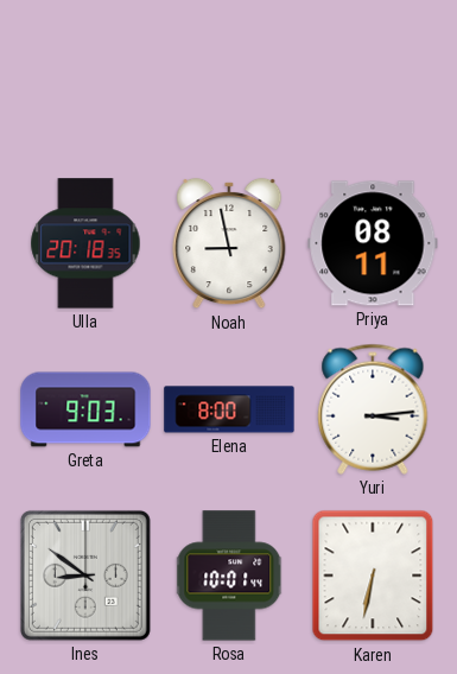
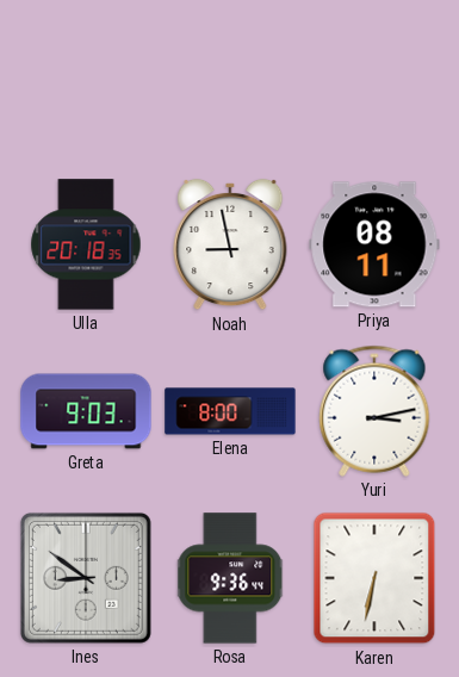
Yuri: 3:14 -> 3:13 (374, 411)
Rosa: 10:01 -> 9:36 (231, 578)
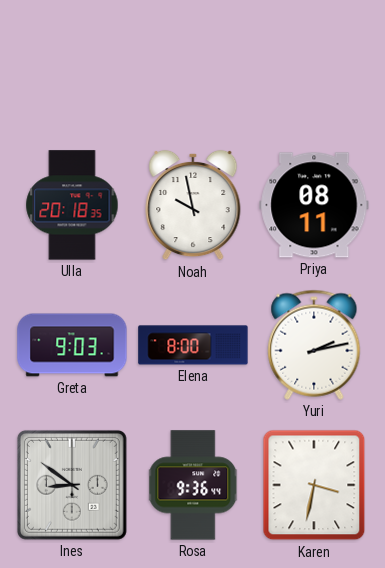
Noah: 8:58 -> 9:58 (193, 205)
Yuri: 3:13 -> 2:13 (314, 345)
Karen: 6:32 -> 3:32 (314, 485)
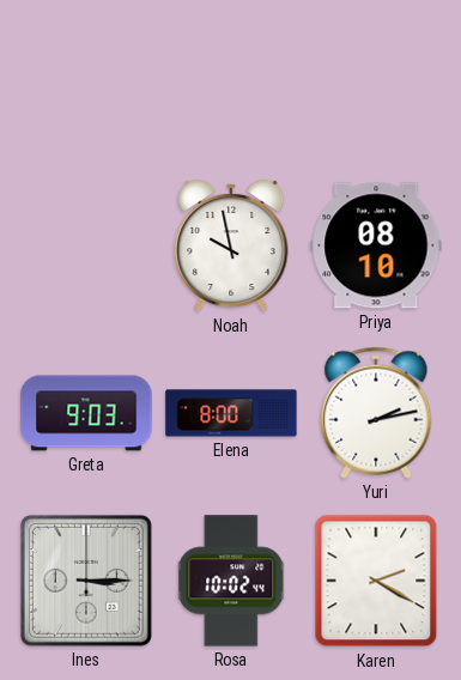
Ulla: 20:18 -> none (72, 205)
Priya: 08:11 -> 08:10 (376, 245)
Ines: 8:51 -> 3:15 (86, 581)
Rosa: 9:36 -> 10:02 (232, 581)
Karen: 3:32 -> 2:20 (376, 581)
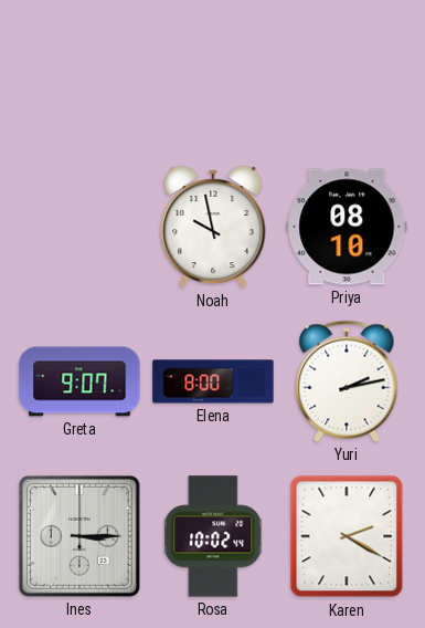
Greta: 9:03 -> 9:07 (79, 381)
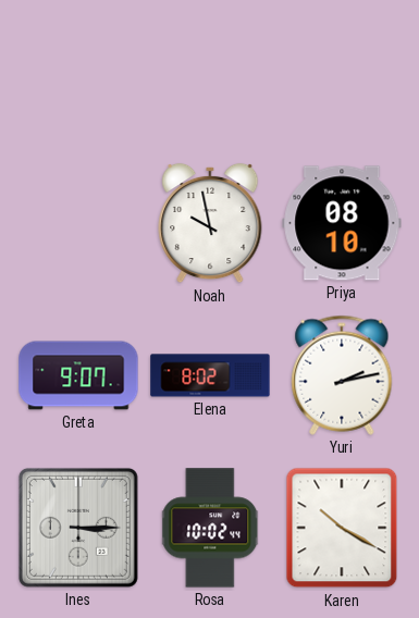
Elena: 8:00 -> 8:02 (210, 375)
Karen: 2:20 -> 10:20 (342, 528)
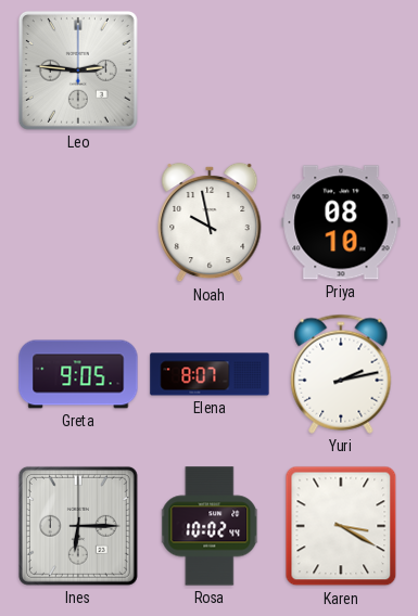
Leo: none -> 2:46 (78, 70)
Greta: 9:07 -> 9:05 (78, 374)
Elena: 8:02 -> 8:07 (210, 374)
Ines: 3:15 -> 6:15 (78, 526)
Karen: 10:20 -> 3:20 (341, 526)
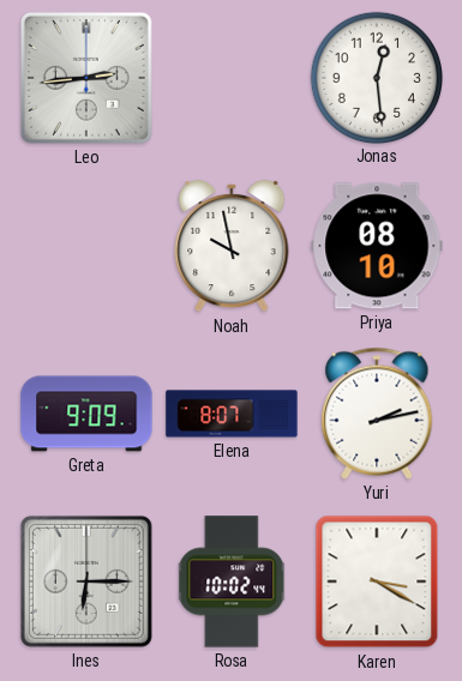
Leo: 2:46 -> 2:44 (86, 78)
Jonas: none -> 12:29 (376, 77)
Greta: 9:05 -> 9:09 (86, 414)
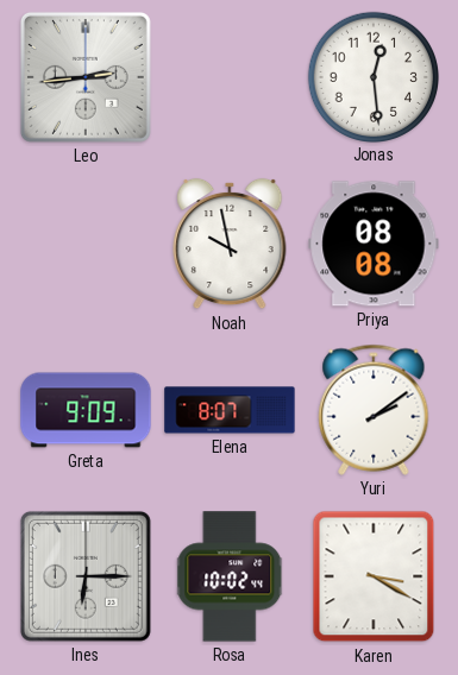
Priya: 08:10 -> 08:08 (374, 244)
Yuri: 2:13 -> 2:09 (374, 410)
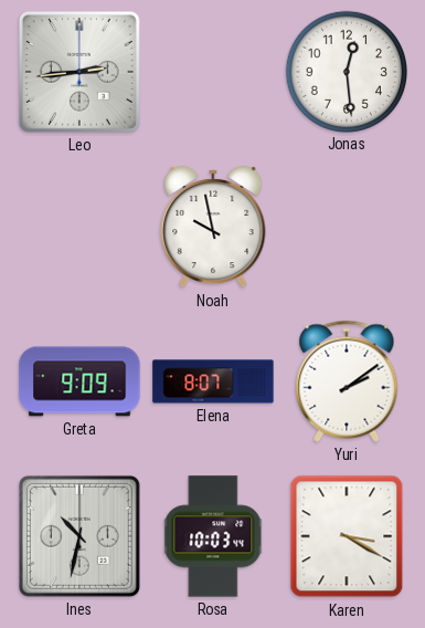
Priya: 08:08 -> none (374, 244)
Ines: 6:15 -> 10:32 (79, 536)
Rosa: 10:02 -> 10:03 (214, 536)
